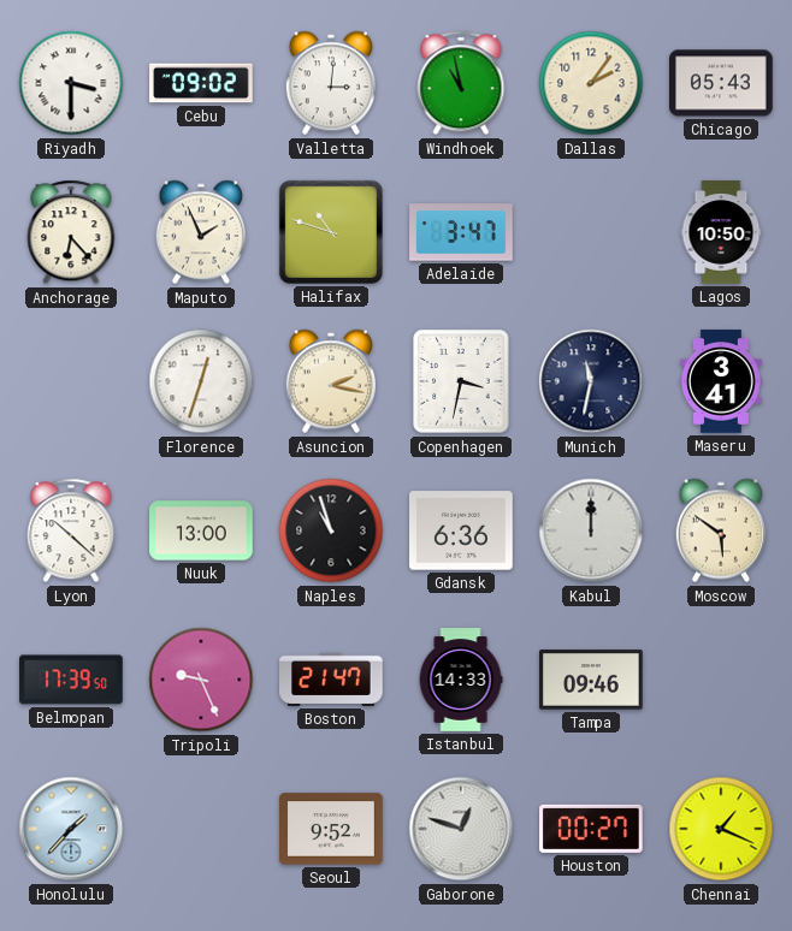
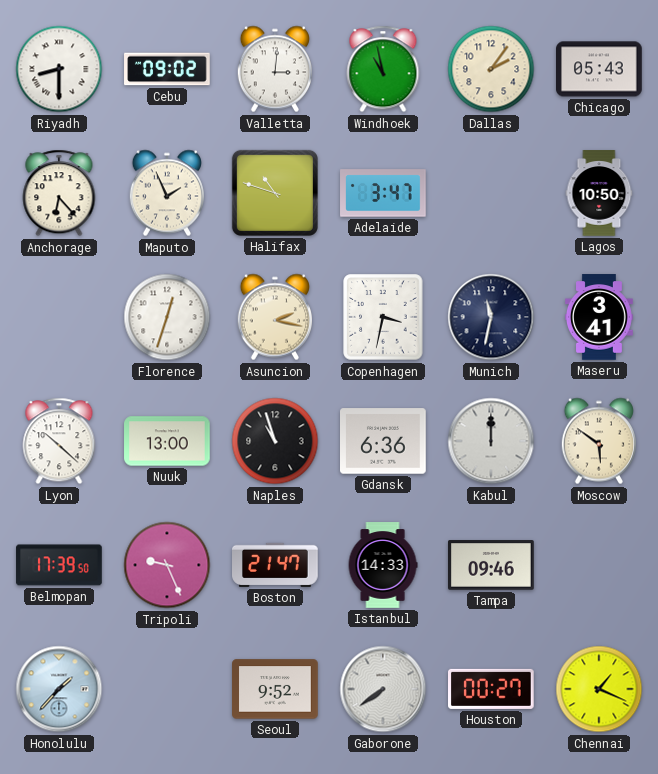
Riyadh: 3:30 -> 8:30 (59, 69)
Gaborone: 12:48 -> 7:39 (383, 689)
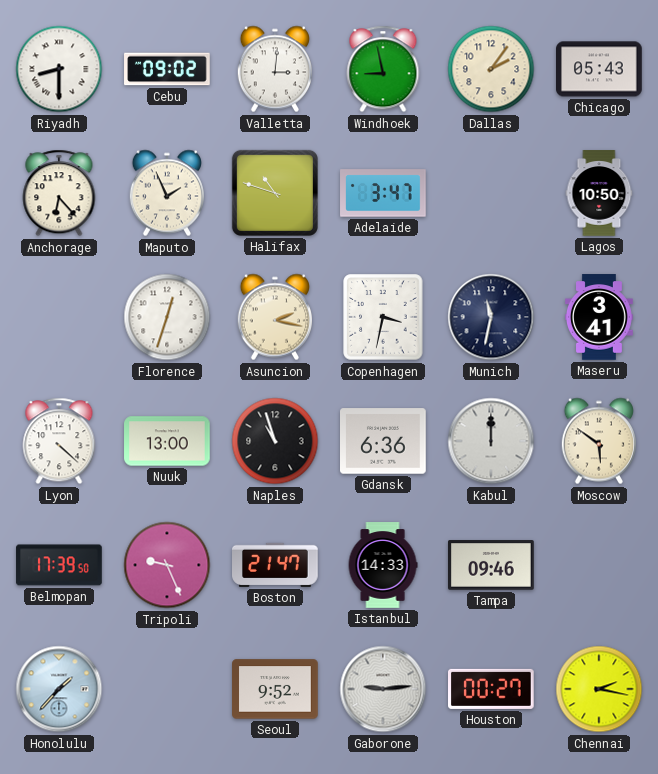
Windhoek: 10:58 -> 8:58 (383, 69)
Lyon: 10:22 -> 4:22 (59, 441)
Gaborone: 7:39 -> 9:14 (383, 689)
Chennai: 1:19 -> 2:17 (599, 689)
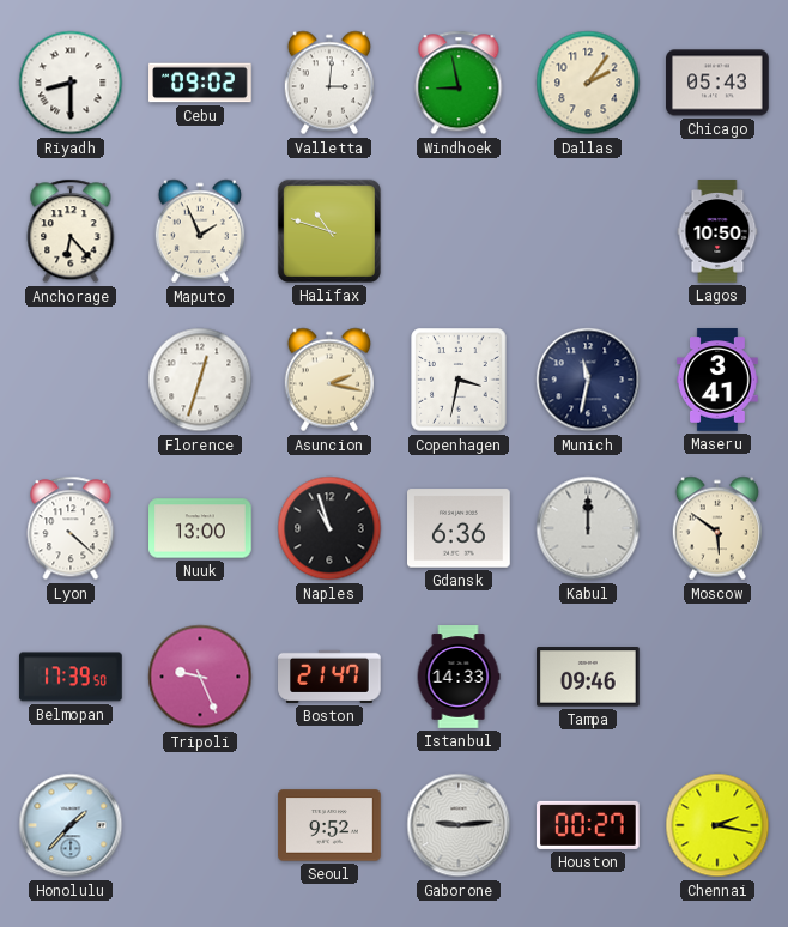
Adelaide: 3:47 -> none (383, 193)
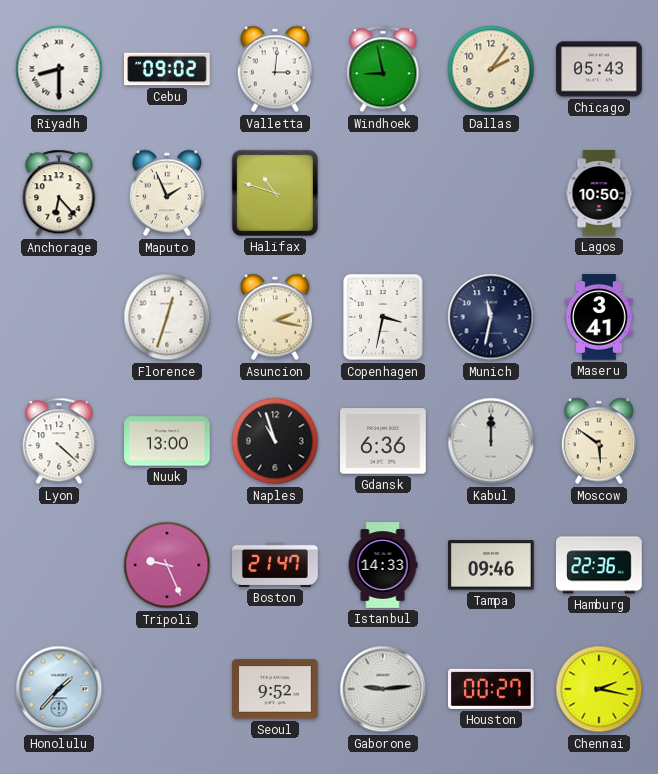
Belmopan: 17:39 -> none (71, 677)
Hamburg: none -> 22:36 (599, 565)
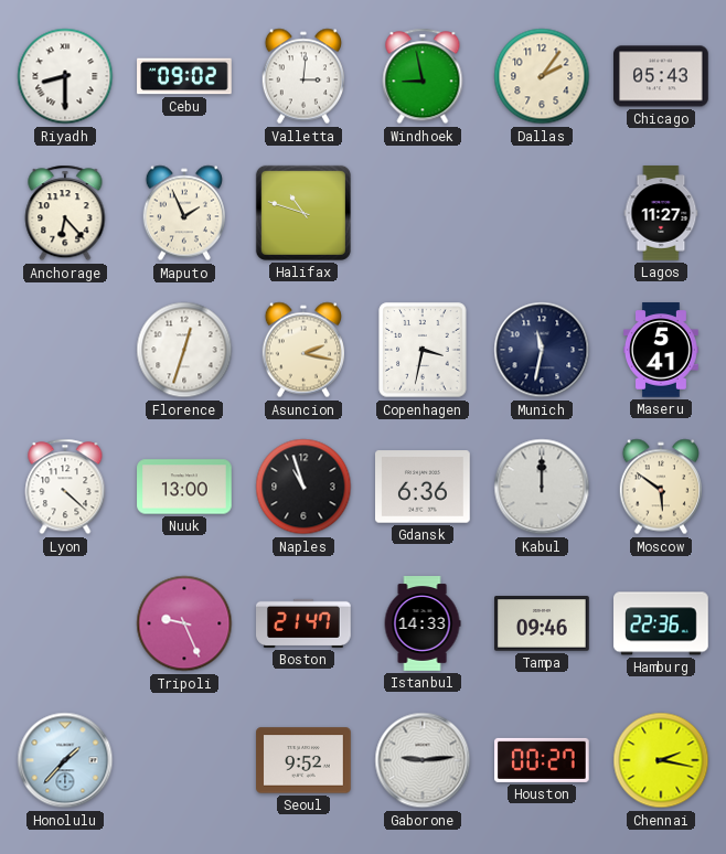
Lagos: 10:50 -> 11:27 (661, 213)
Maseru: 3:41 -> 5:41 (662, 350)
